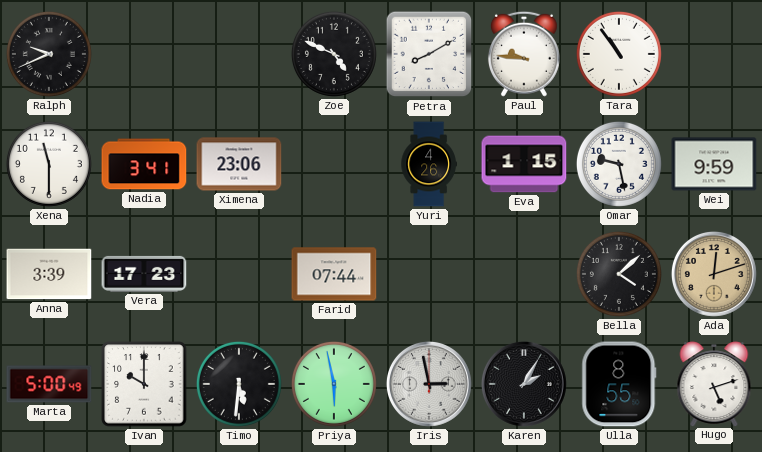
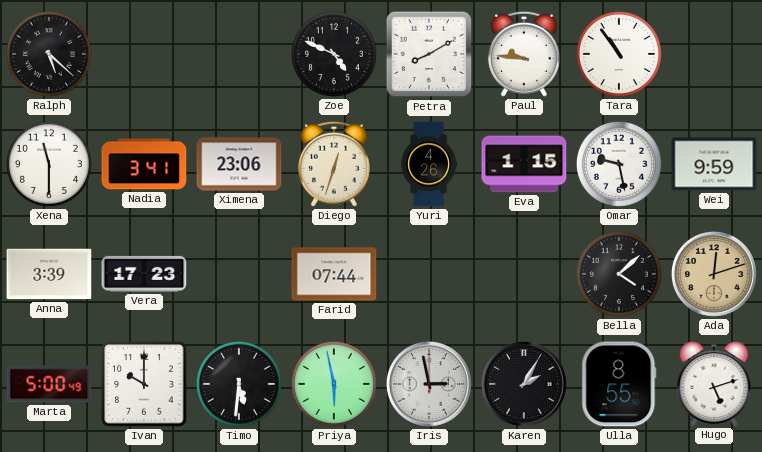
Ralph: 9:41 -> 5:22 (49, 54)
Diego: none -> 12:33 (334, 164)
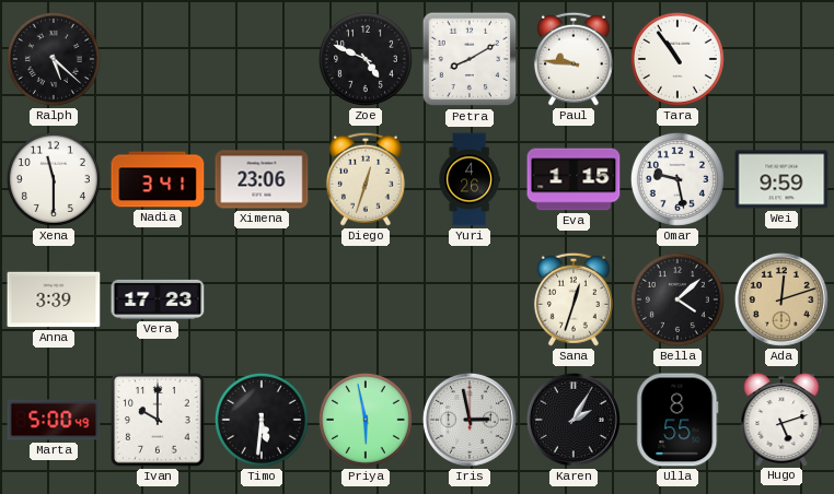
Farid: 07:44 -> none (334, 274)
Sana: none -> 12:33 (574, 299)
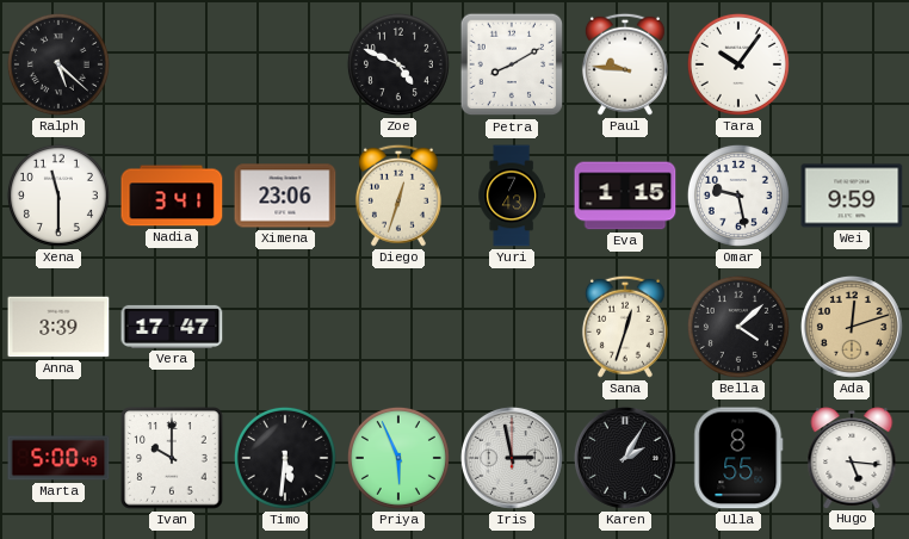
Tara: 10:54 -> 10:06 (738, 64)
Yuri: 4:26 -> 7:43 (512, 196)
Vera: 17:23 -> 17:47 (172, 327)
Priya: 5:58 -> 5:56 (398, 458)
Hugo: 5:12 -> 5:16 (852, 458)
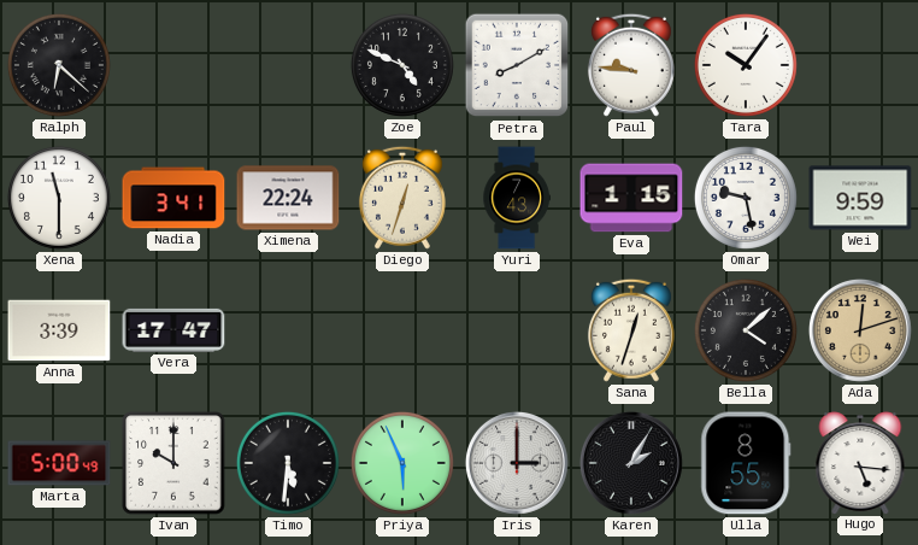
Ralph: 5:22 -> 6:22 (59, 65)
Ximena: 23:06 -> 22:24 (288, 198)
Iris: 2:58 -> 3:00 (517, 463)
